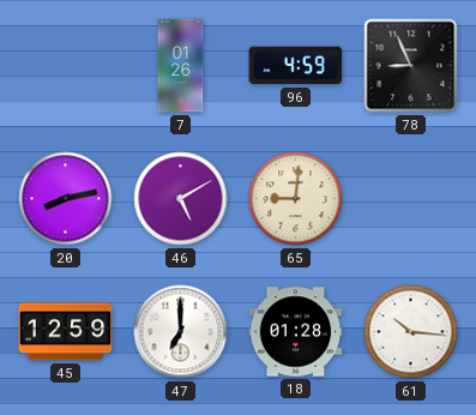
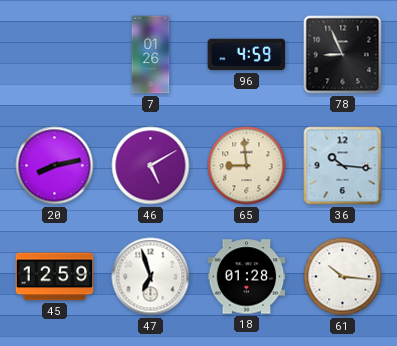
65: 9:01 -> 8:59 (247, 166)
36: none -> 10:16 (343, 166)
47: 7:00 -> 6:57 (151, 277)
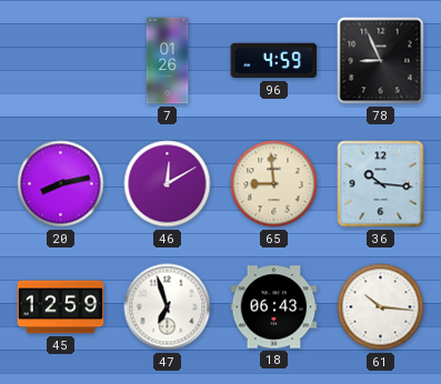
46: 5:10 -> 12:10 (168, 184)
18: 01:28 -> 06:43 (274, 307)
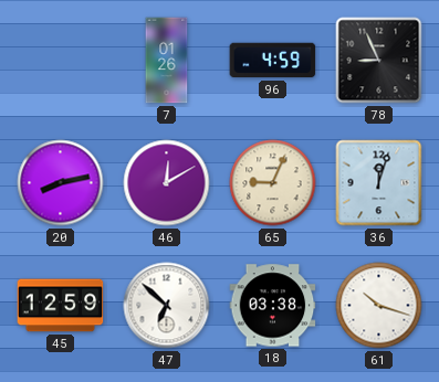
65: 8:59 -> 9:04 (273, 183)
36: 10:16 -> 12:03 (379, 183)
47: 6:57 -> 6:52 (167, 306)
18: 06:43 -> 03:38 (273, 306)
61: 10:16 -> 10:18 (379, 306)
